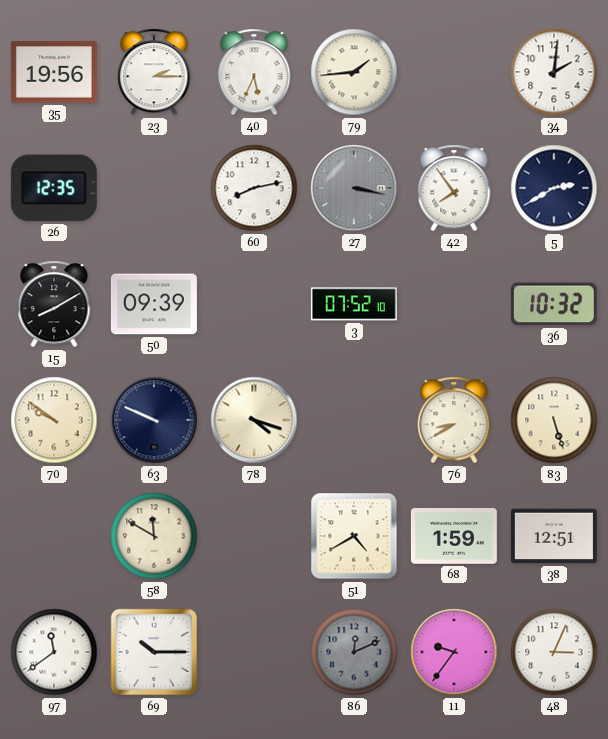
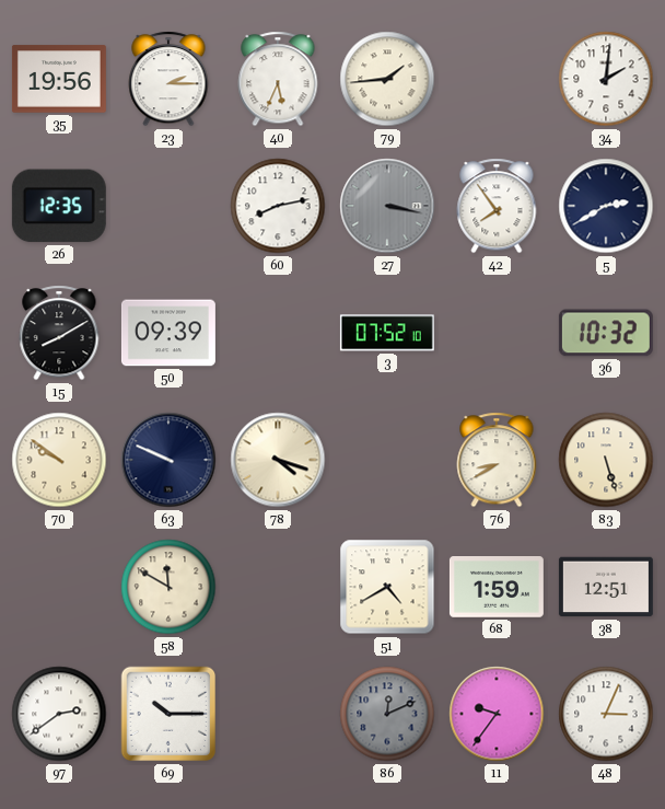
97: 11:39 -> 2:39 (59, 714)
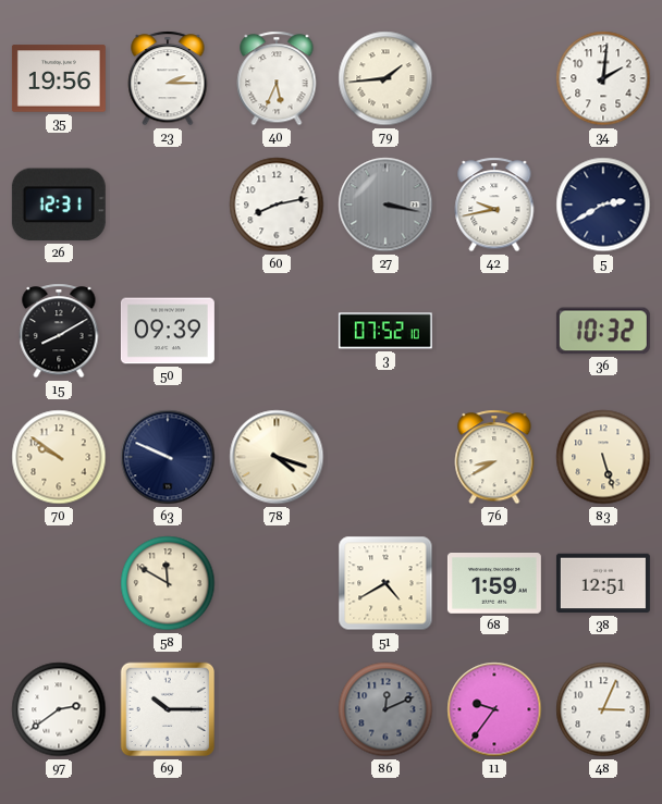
26: 12:35 -> 12:31 (59, 205)
42: 7:54 -> 9:43 (494, 205)
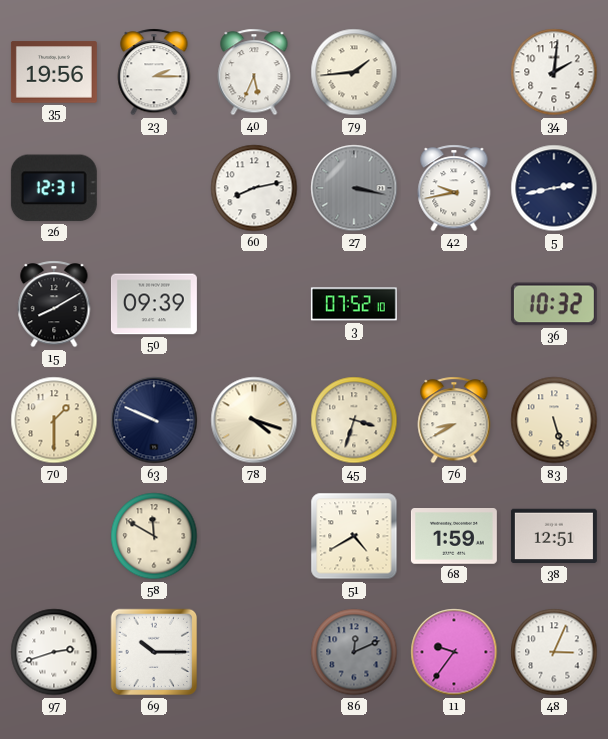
5: 2:40 -> 2:43 (554, 188)
70: 9:51 -> 1:30 (54, 420)
45: none -> 3:33 (354, 420)
97: 2:39 -> 2:42 (54, 652)
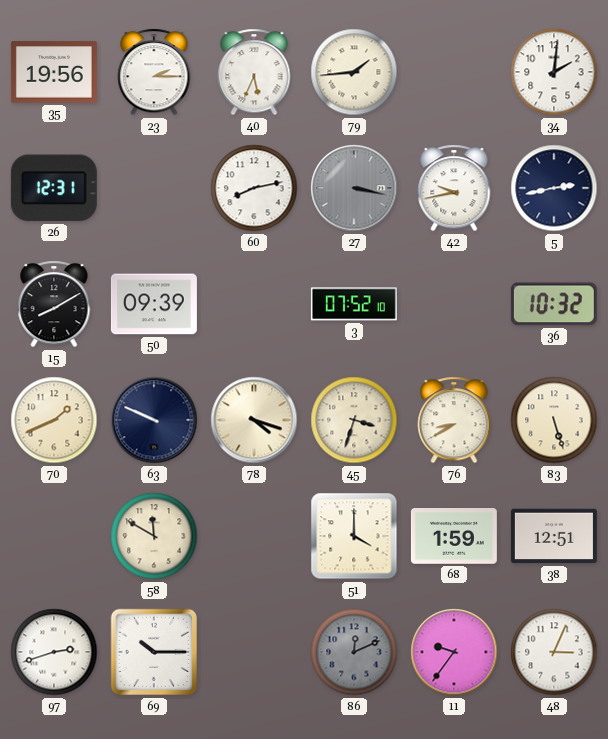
70: 1:30 -> 1:41 (54, 420)
51: 4:40 -> 4:00 (354, 536)
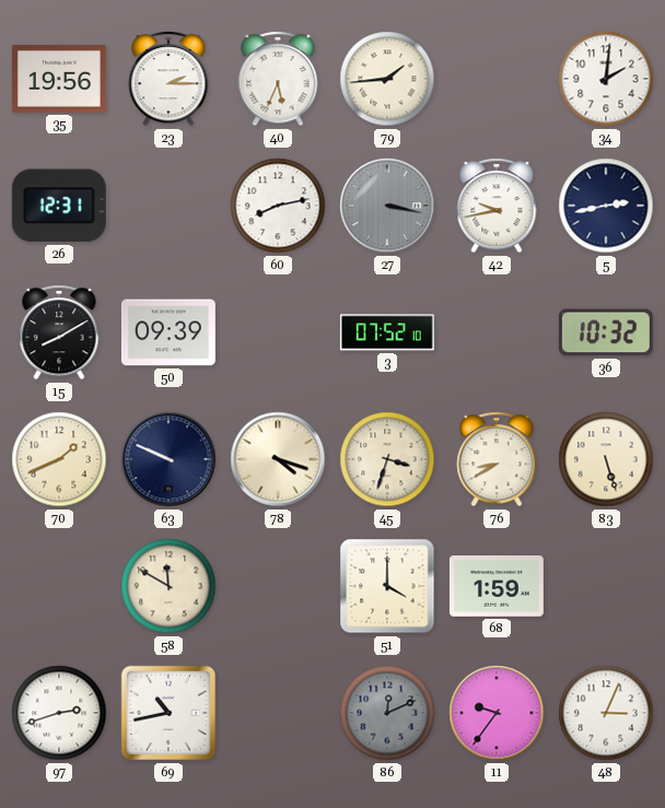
38: 12:51 -> none (554, 536)
69: 10:15 -> 10:43 (168, 713)
